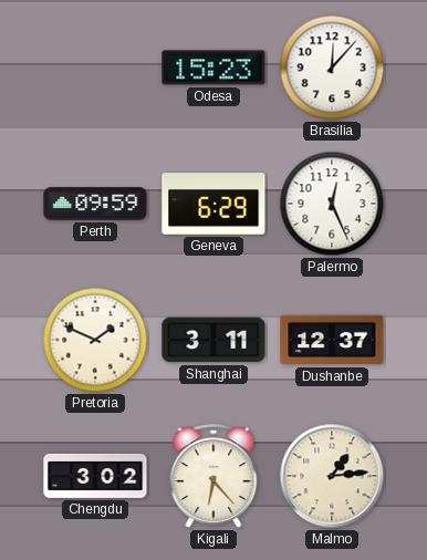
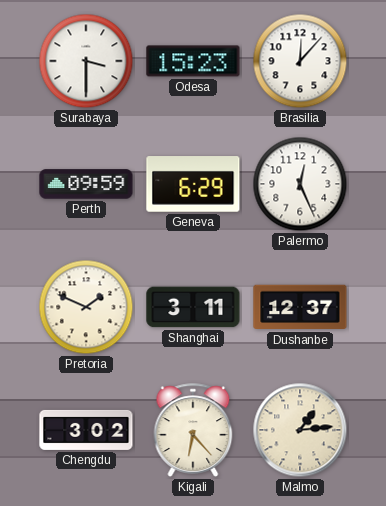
Surabaya: none -> 3:30 (86, 61)
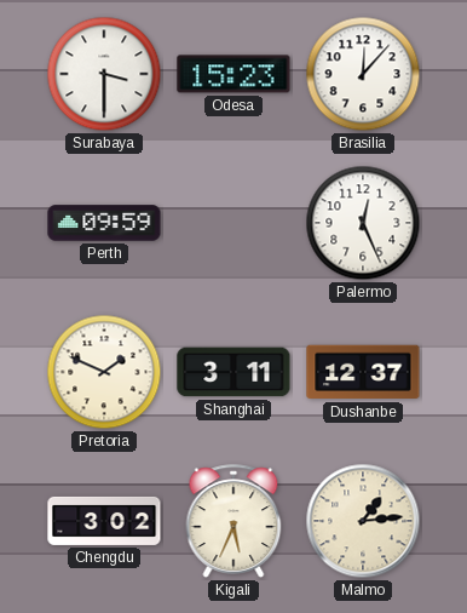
Geneva: 6:29 -> none (193, 184)
Kigali: 6:23 -> 5:34 (234, 521)
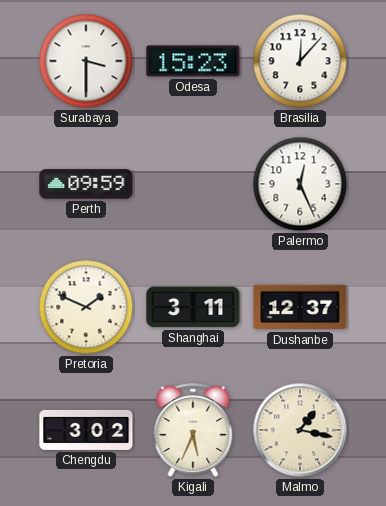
Malmo: 1:14 -> 1:17 (300, 430)
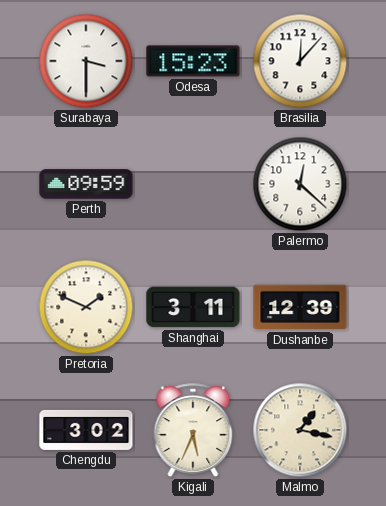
Palermo: 12:26 -> 12:22 (300, 184)
Dushanbe: 12:37 -> 12:39 (300, 307)
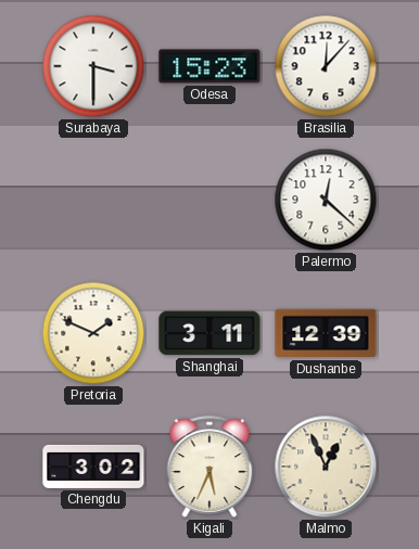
Perth: 09:59 -> none (86, 184)
Malmo: 1:17 -> 12:56 (326, 467)
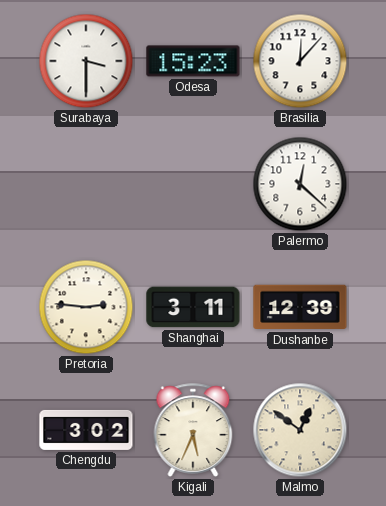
Pretoria: 1:49 -> 2:46 (86, 307)
Malmo: 12:56 -> 12:51 (300, 430)
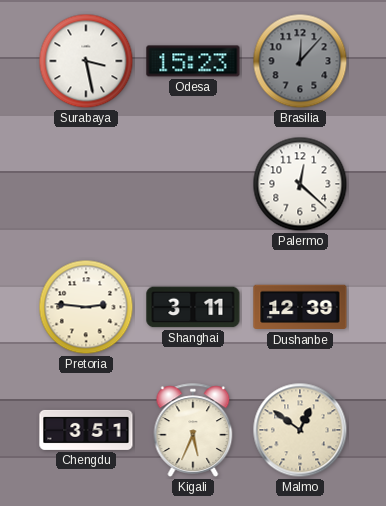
Surabaya: 3:30 -> 3:28 (86, 61)
Brasilia dial: white -> grey (300, 61)
Chengdu: 3:02 -> 3:51 (86, 430)
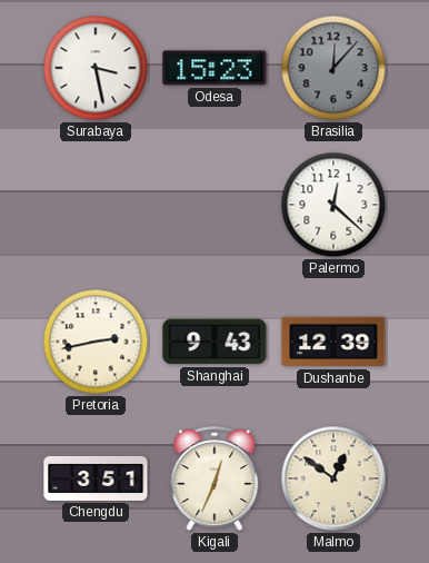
Pretoria: 2:46 -> 2:43 (96, 342)
Shanghai: 3:11 -> 9:43 (214, 342)
Kigali: 5:34 -> 12:34 (214, 478)
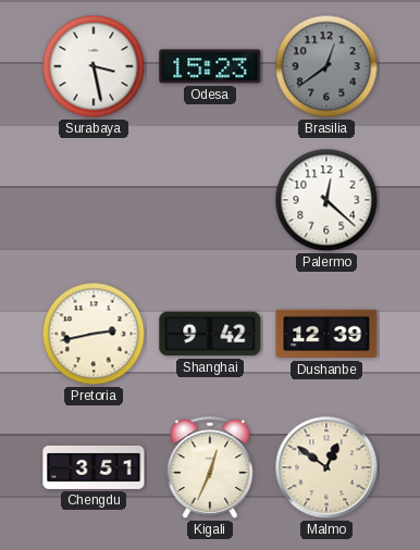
Brasilia: 12:07 -> 12:39 (326, 66)
Shanghai: 9:43 -> 9:42 (210, 334)
